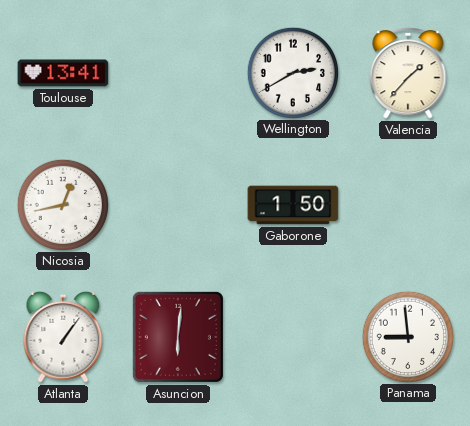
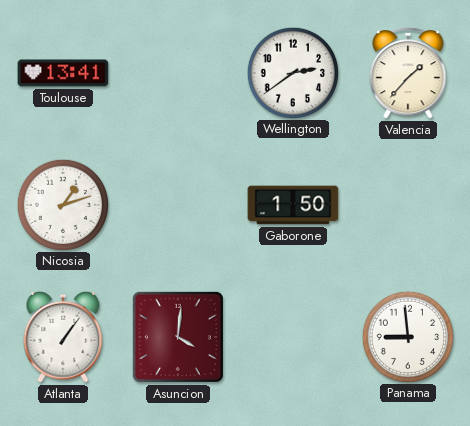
Wellington: 2:40 -> 2:39 (292, 72)
Nicosia: 12:43 -> 1:12 (62, 204)
Asuncion: 6:01 -> 4:01 (178, 337)
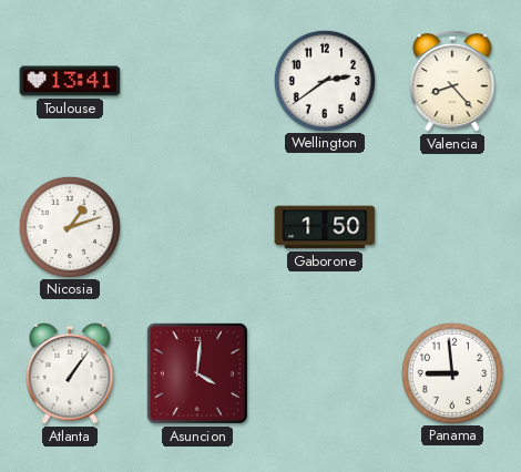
Valencia: 1:37 -> 8:23 (452, 82)
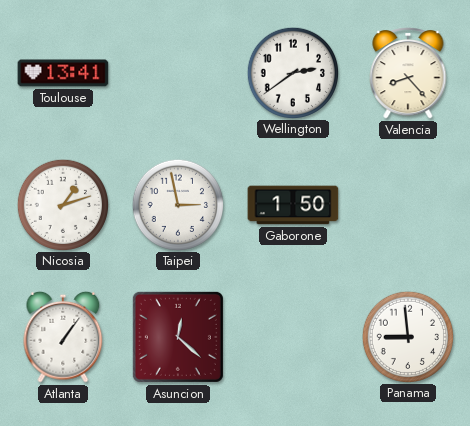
Taipei: none -> 2:58 (177, 204)
Asuncion: 4:01 -> 12:22 (178, 337)
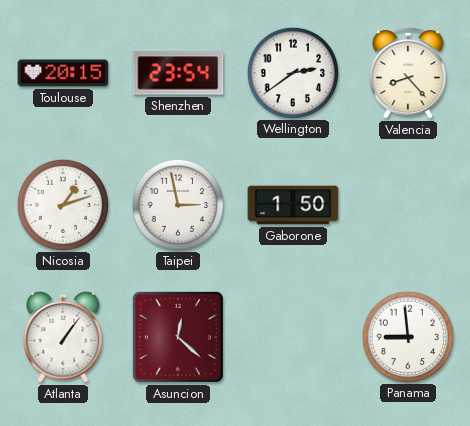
Toulouse: 13:41 -> 20:15 (63, 73)
Shenzhen: none -> 23:54 (178, 73)
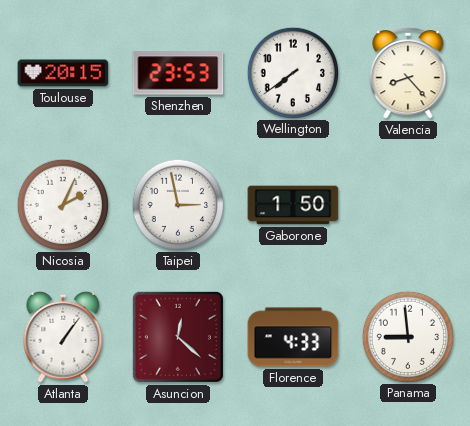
Shenzhen: 23:54 -> 23:53 (178, 73)
Wellington: 2:39 -> 7:39 (292, 72)
Nicosia: 1:12 -> 2:04 (62, 204)
Florence: none -> 4:33 (293, 337)
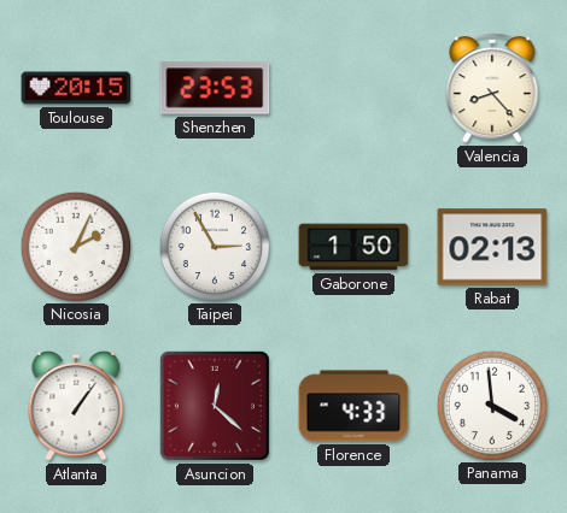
Wellington: 7:39 -> none (292, 72)
Taipei: 2:58 -> 2:55 (214, 246)
Rabat: none -> 02:13 (492, 247)
Panama: 8:59 -> 3:59 (491, 405)
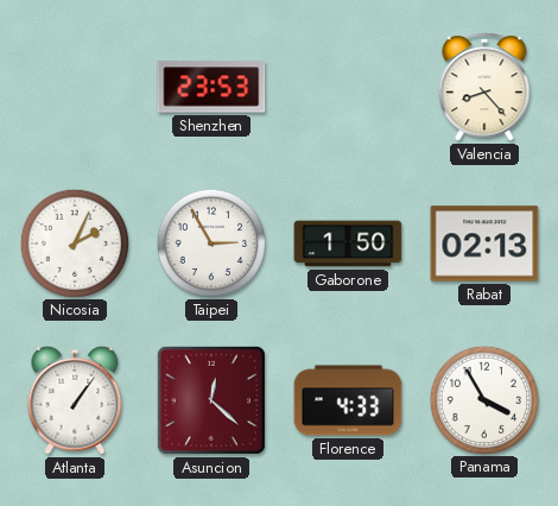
Toulouse: 20:15 -> none (76, 88)
Panama: 3:59 -> 3:55 (483, 399)
